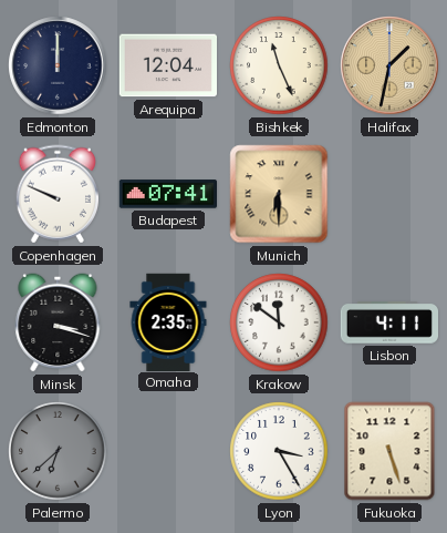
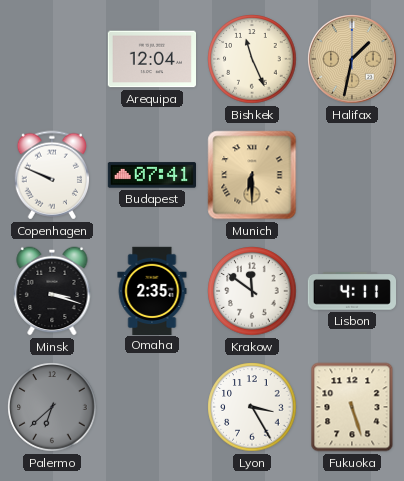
Edmonton: 12:00 -> none (58, 65)
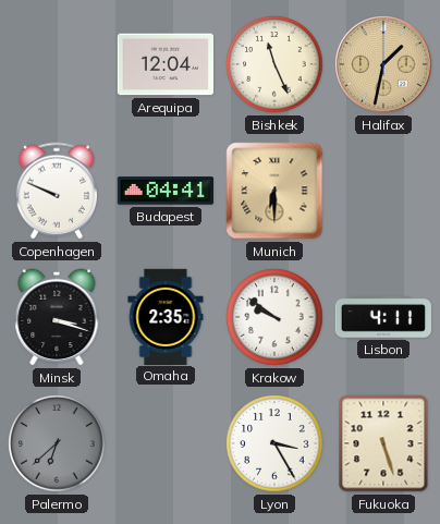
Budapest: 07:41 -> 04:41 (164, 191)
Krakow: 11:51 -> 9:51 (274, 317)
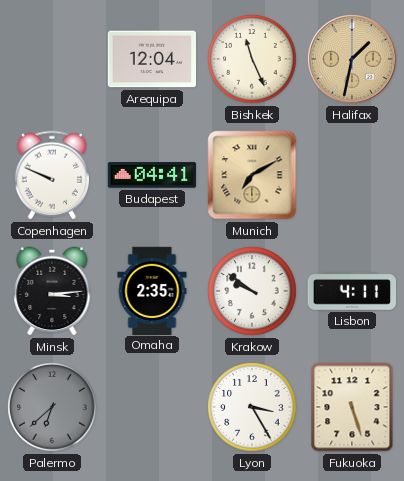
Munich: 6:30 -> 7:10 (252, 175)
Minsk: 3:18 -> 3:14 (52, 291)
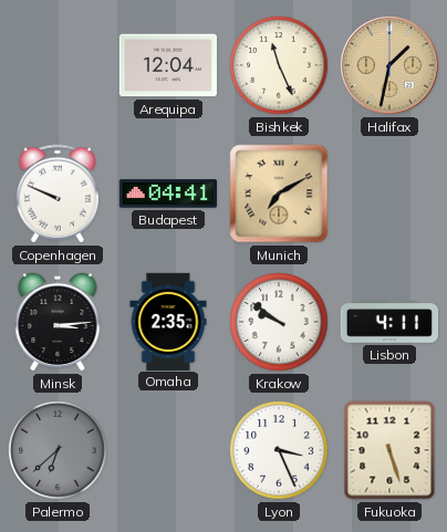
Lyon: 3:25 -> 3:26 (279, 450)
